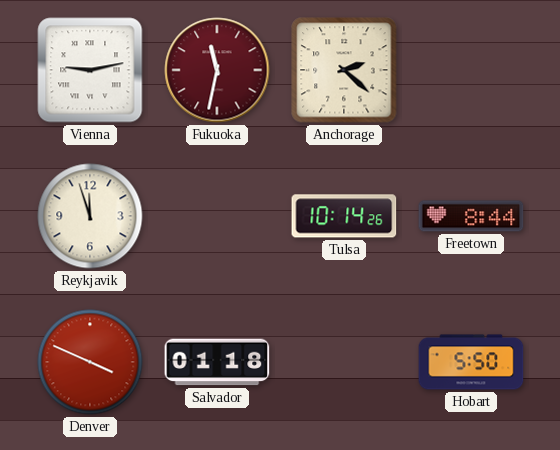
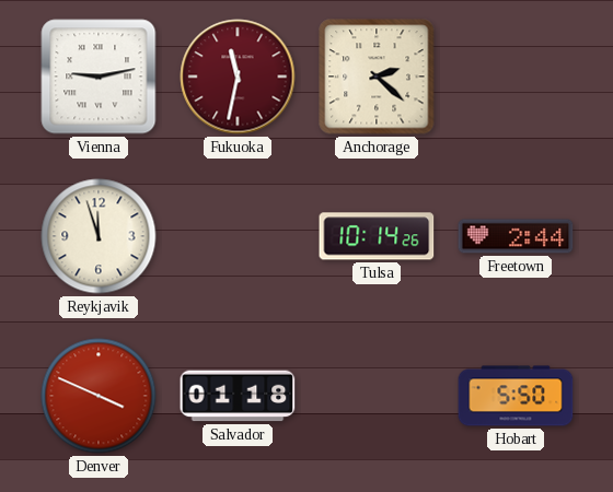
Freetown: 8:44 -> 2:44 (516, 236)
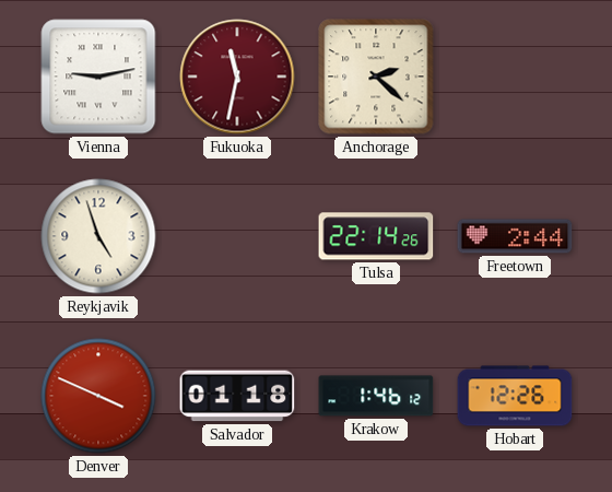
Reykjavik: 11:57 -> 4:57 (98, 236)
Tulsa: 10:14 -> 22:14 (376, 236)
Krakow: none -> 1:46 (376, 396)
Hobart: 5:50 -> 12:26 (515, 396)
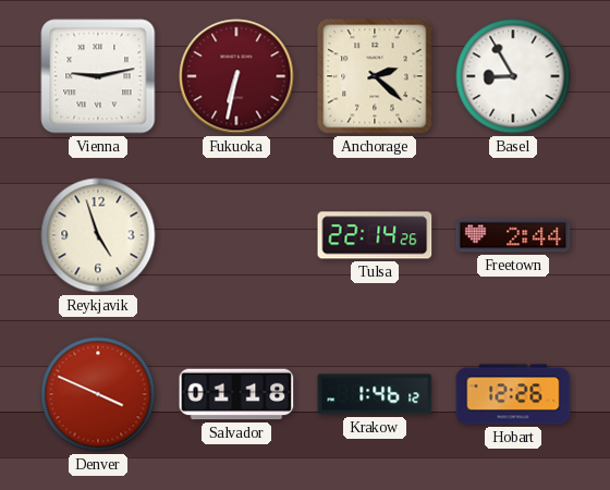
Fukuoka: 11:32 -> 6:32 (236, 76)
Basel: none -> 8:55 (513, 76)
